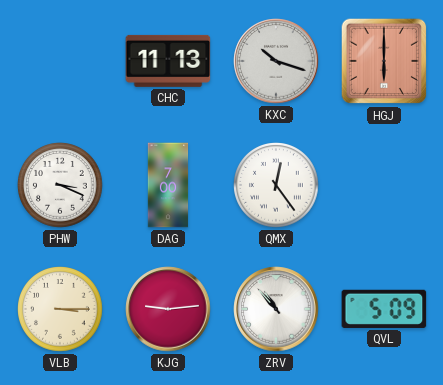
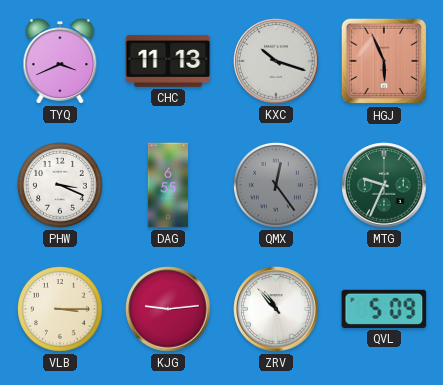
TYQ: none -> 3:41 (60, 61)
HGJ: 6:00 -> 5:56 (384, 61)
DAG: 7:00 -> 6:55 (168, 185)
QMX dial: white -> grey (276, 185)
MTG: none -> 9:34 (384, 185)
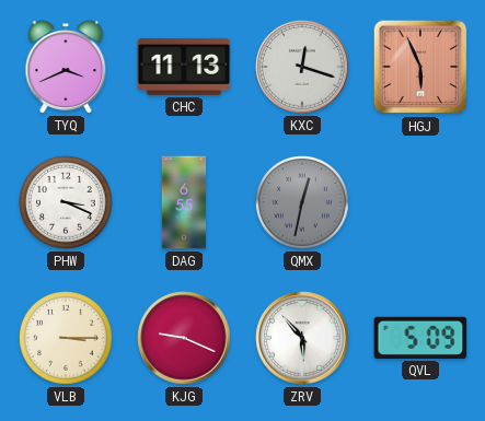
KXC: 10:18 -> 12:18 (302, 67)
QMX: 12:24 -> 12:32 (302, 202)
MTG: 9:34 -> none (384, 185)
KJG: 9:14 -> 9:19 (184, 338)
ZRV: 10:53 -> 5:53 (302, 338)
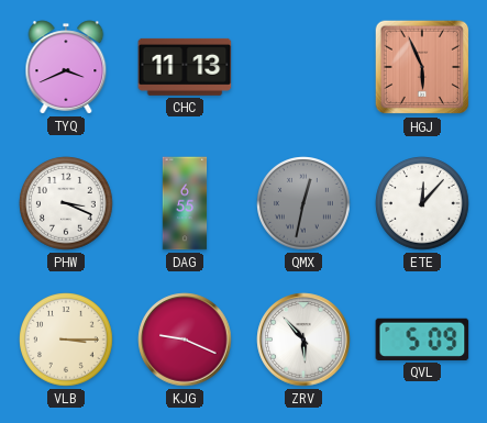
KXC: 12:18 -> none (302, 67)
ETE: none -> 12:07 (422, 203)
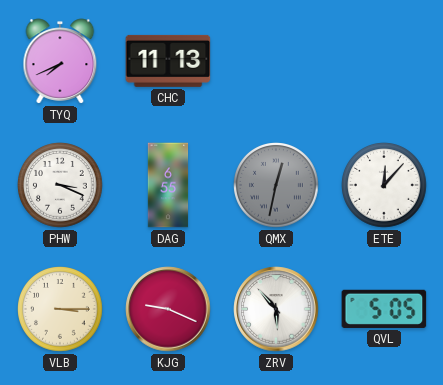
TYQ: 3:41 -> 7:41 (60, 61)
HGJ: 5:56 -> none (422, 67)
QVL: 5:09 -> 5:05 (384, 309)
